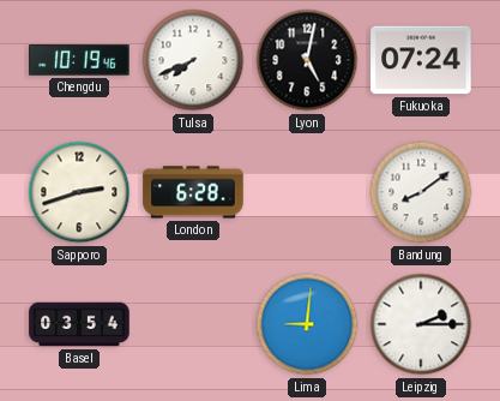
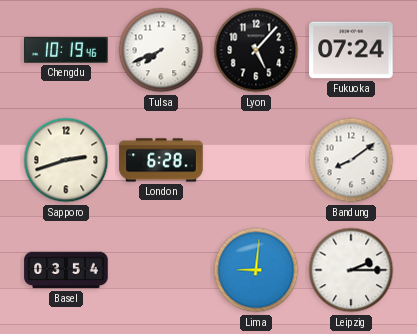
Lyon: 5:02 -> 5:07 (256, 50)
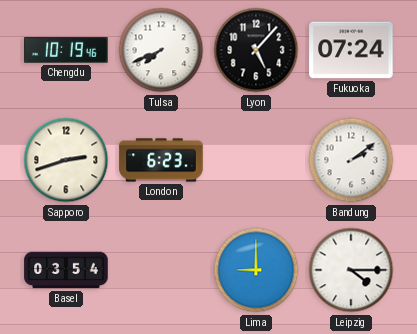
London: 6:28 -> 6:23 (161, 160)
Bandung: 8:09 -> 2:09 (351, 160)
Lima: 9:01 -> 9:00 (256, 270)
Leipzig: 2:15 -> 4:15 (351, 270)
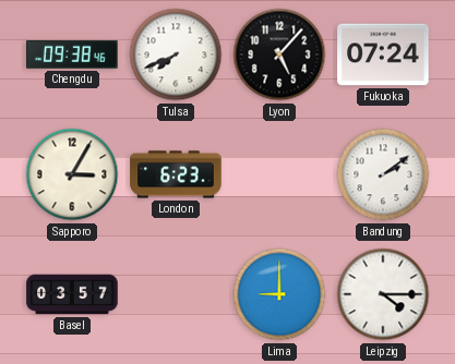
Chengdu: 10:19 -> 09:38 (72, 54)
Sapporo: 2:42 -> 3:05 (72, 174)
Basel: 03:54 -> 03:57 (72, 294)
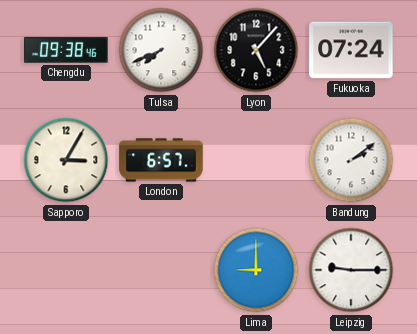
London: 6:23 -> 6:57 (161, 160)
Basel: 03:57 -> none (72, 294)
Leipzig: 4:15 -> 9:15 (351, 270)
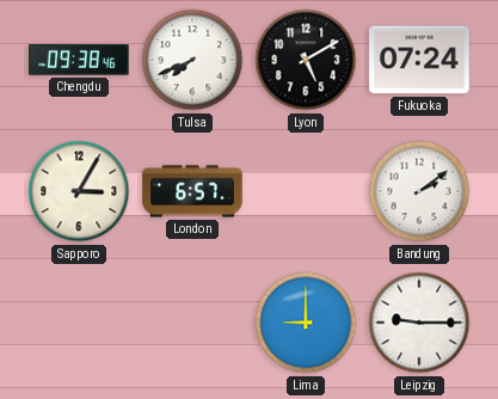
Lyon: 5:07 -> 5:10 (306, 60)
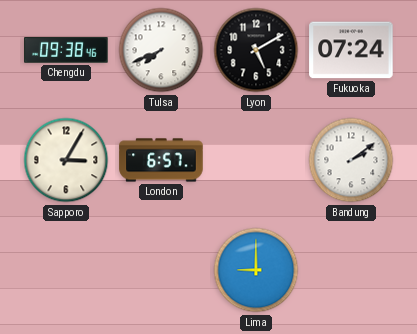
Leipzig: 9:15 -> none (419, 323)
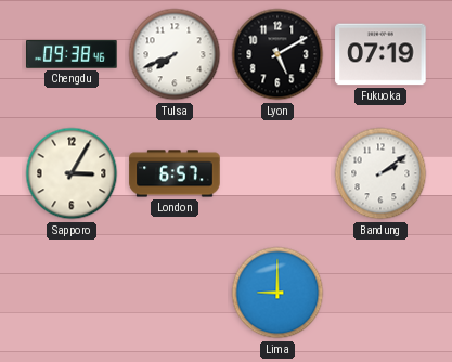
Fukuoka: 07:24 -> 07:19 (380, 54)
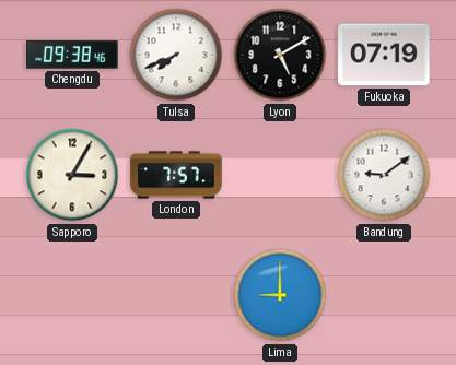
London: 6:57 -> 7:57 (176, 175)
Bandung: 2:09 -> 9:09 (384, 175)
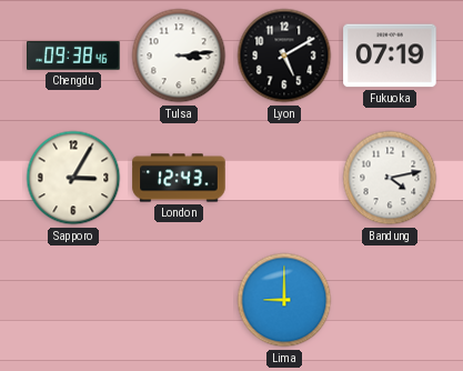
Tulsa: 7:41 -> 3:14 (179, 56)
London: 7:57 -> 12:43 (179, 178)
Bandung: 9:09 -> 4:13 (390, 178)
